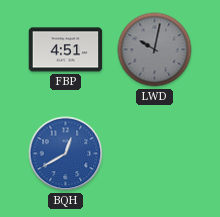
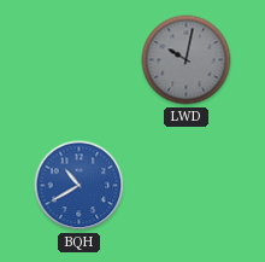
FBP: 4:51 -> none (66, 50)
BQH: 12:40 -> 10:40 (79, 186)
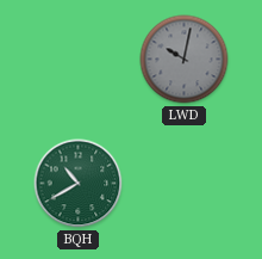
BQH dial: blue -> green (79, 184)
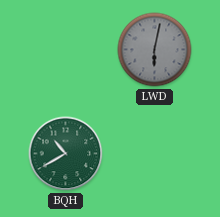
LWD: 10:02 -> 6:02 (155, 50)
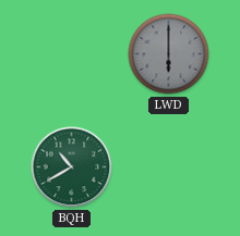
LWD: 6:02 -> 6:00 (169, 54)
